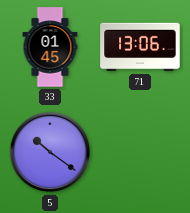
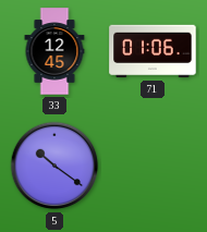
33: 01:45 -> 12:45 (54, 51)
71: 13:06 -> 01:06 (153, 51)
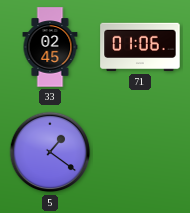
33: 12:45 -> 02:45 (50, 47)
5: 10:21 -> 1:21 (50, 152)
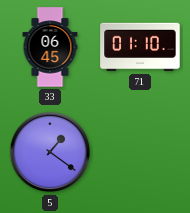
33: 02:45 -> 06:45 (50, 47)
71: 01:06 -> 01:10 (140, 47)
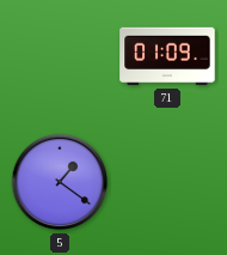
33: 06:45 -> none (50, 47)
71: 01:10 -> 01:09 (167, 56)
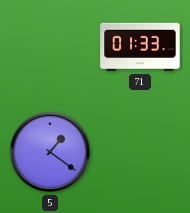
71: 01:09 -> 01:33 (140, 47)
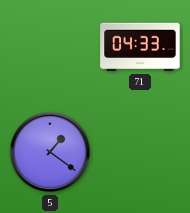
71: 01:33 -> 04:33 (140, 47)
